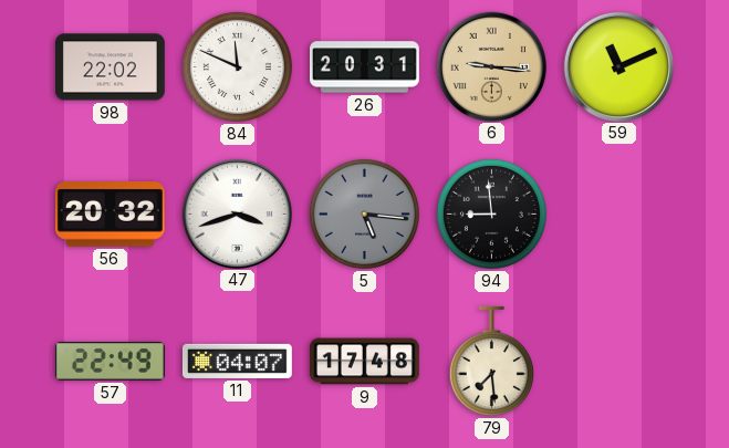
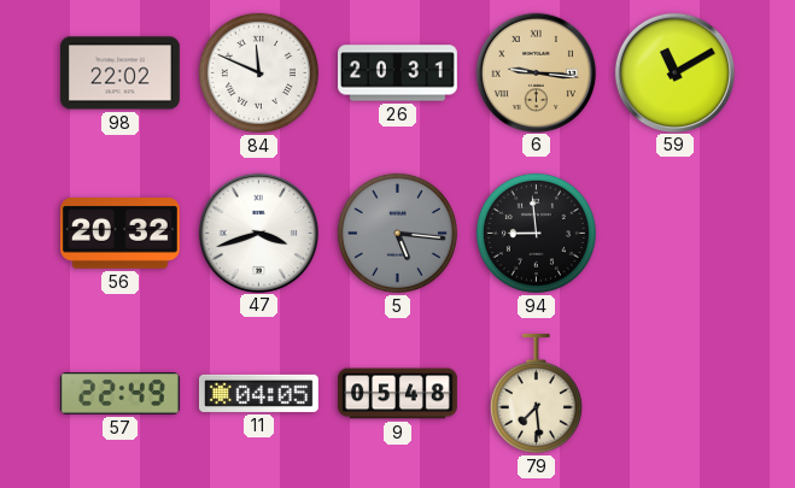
59: 11:11 -> 11:10 (674, 72)
11: 04:07 -> 04:05 (258, 393)
9: 17:48 -> 05:48 (398, 394)
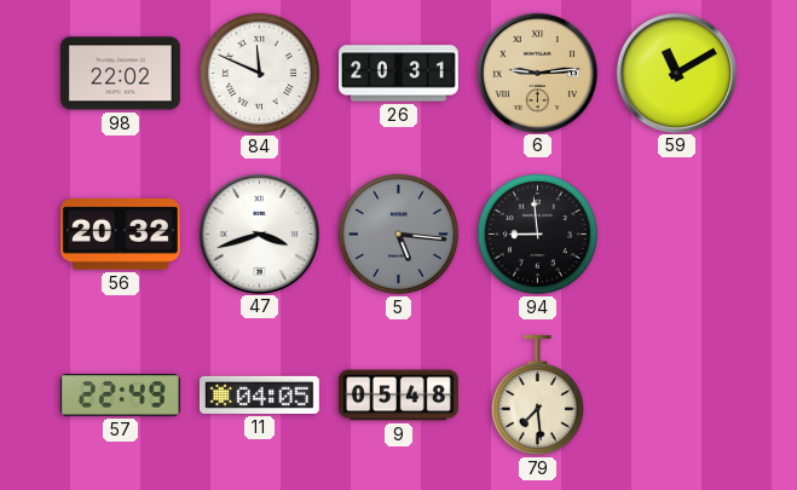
6: 9:16 -> 9:14 (537, 73)
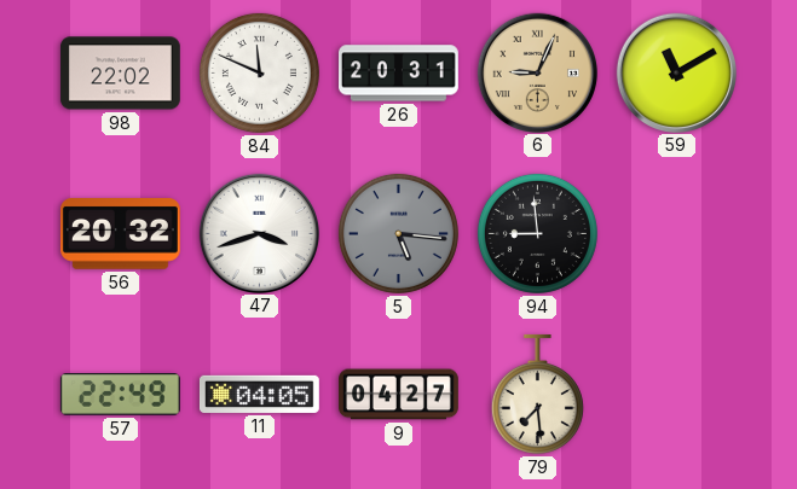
6: 9:14 -> 9:04 (537, 72)
9: 05:48 -> 04:27 (399, 395)
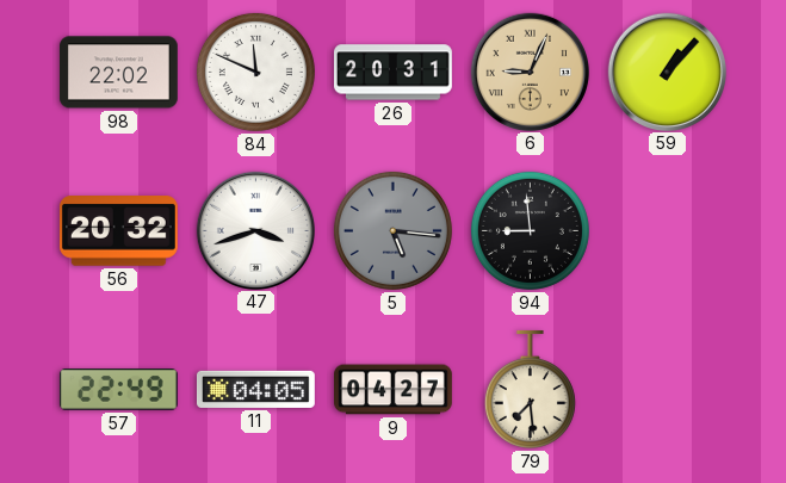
59: 11:10 -> 1:07 (667, 72)
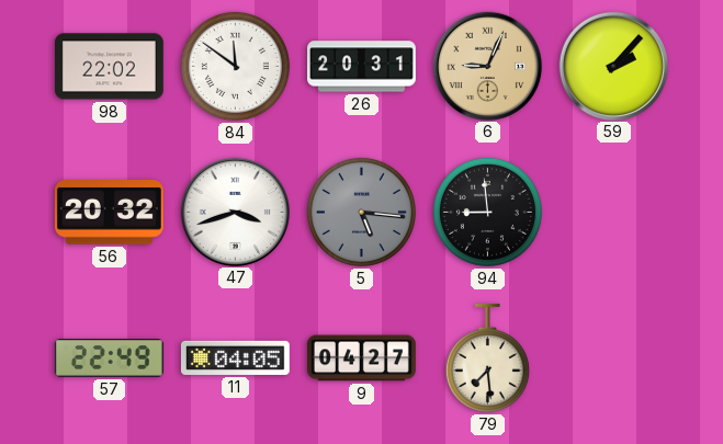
84: 11:49 -> 11:51 (235, 66)
59: 1:07 -> 2:07 (613, 66)
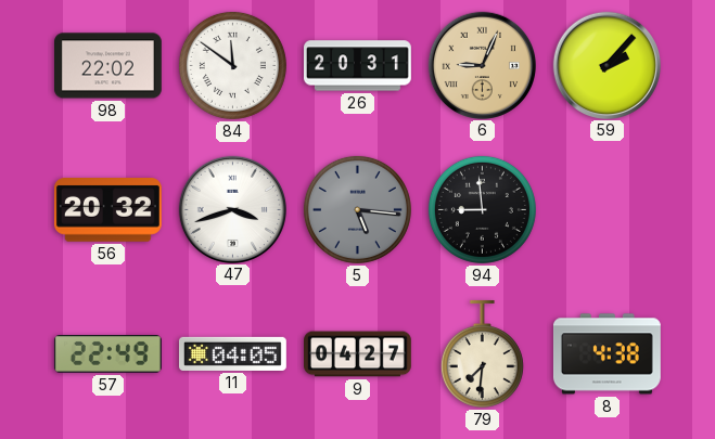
79: 7:29 -> 7:31 (482, 353)
8: none -> 4:38 (607, 354)
